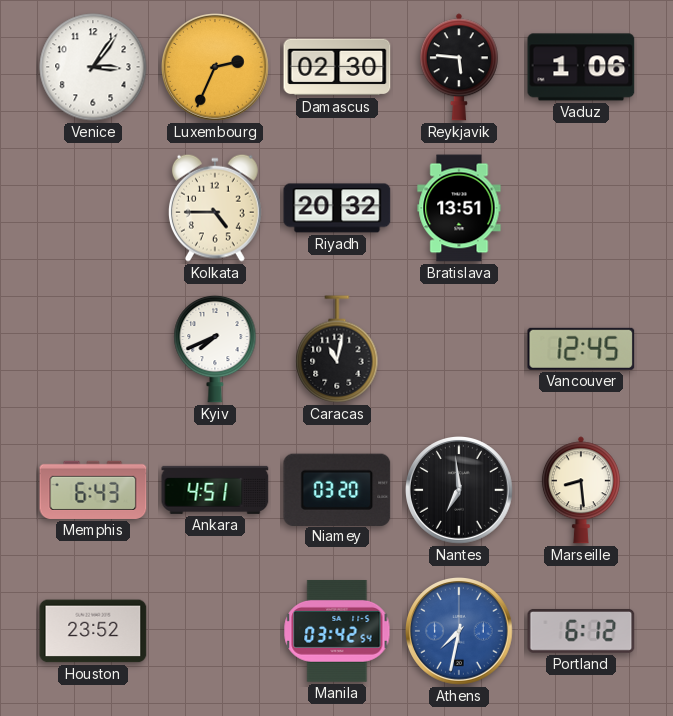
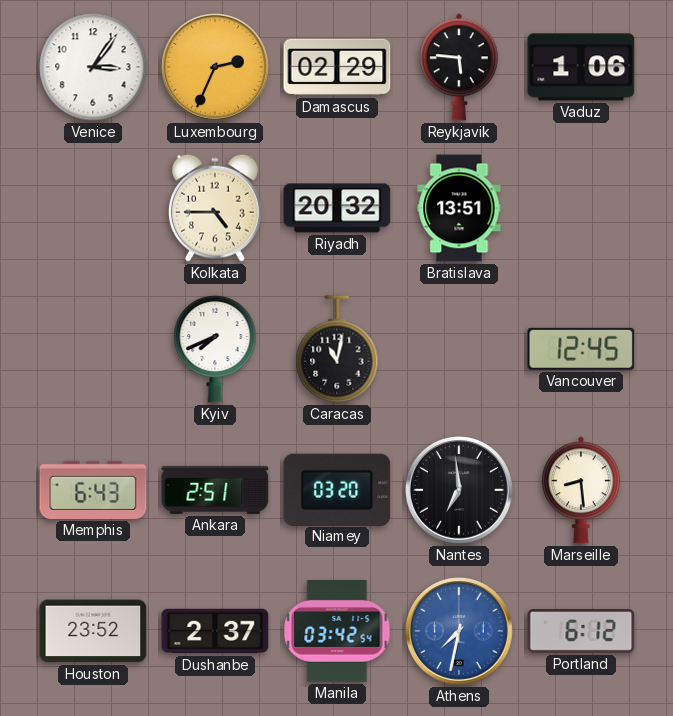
Damascus: 02:30 -> 02:29 (337, 67)
Ankara: 4:51 -> 2:51 (215, 490)
Dushanbe: none -> 2:37 (215, 631)
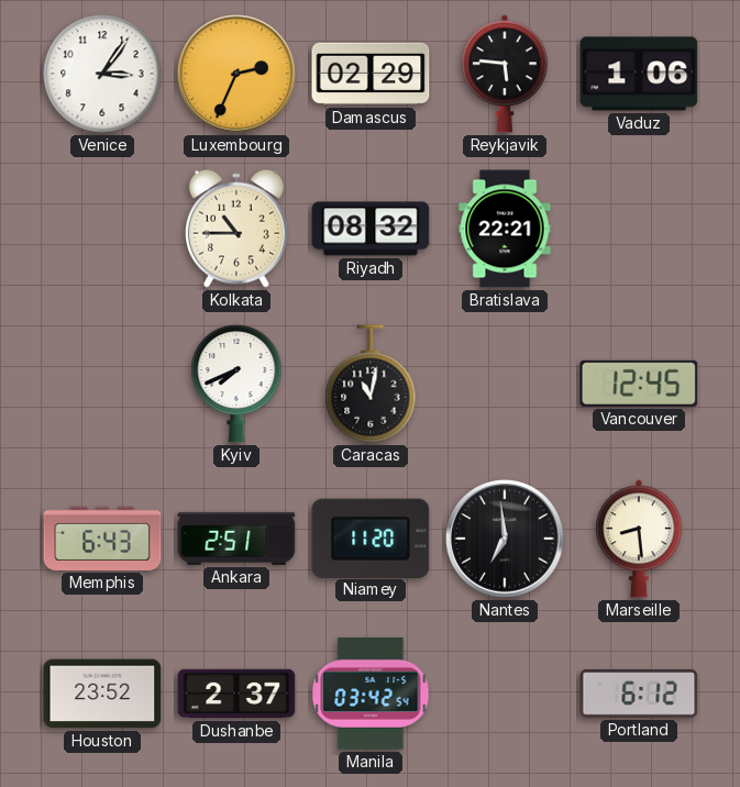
Kolkata: 4:45 -> 10:45 (236, 229)
Riyadh: 20:32 -> 08:32 (371, 229)
Bratislava: 13:51 -> 22:21 (505, 229)
Niamey: 03:20 -> 11:20 (371, 537)
Athens: 7:32 -> none (460, 632)
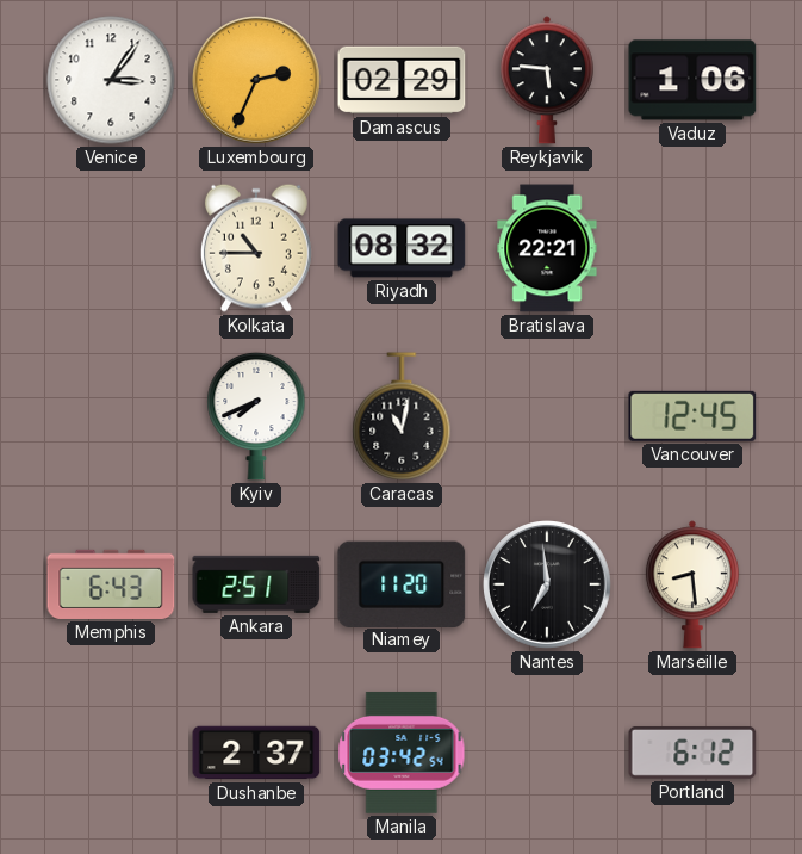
Houston: 23:52 -> none (102, 694)
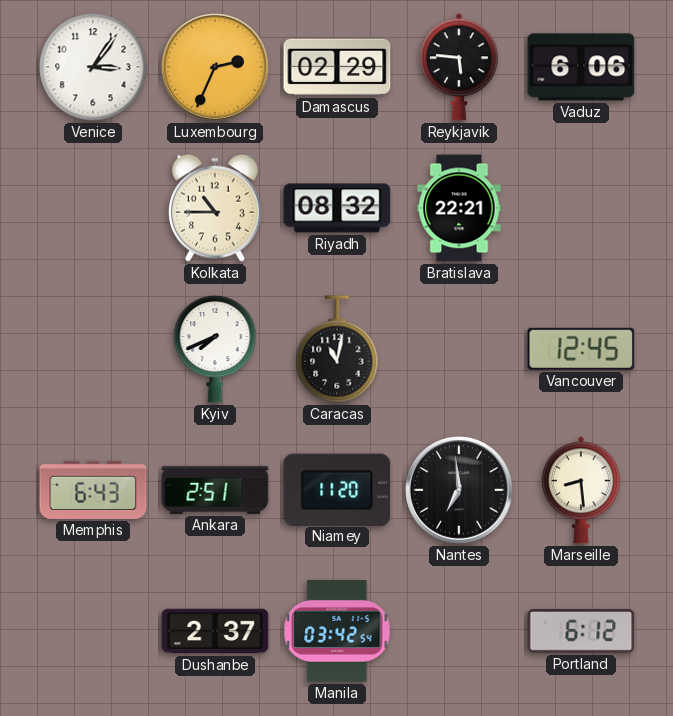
Vaduz: 1:06 -> 6:06 (581, 67)
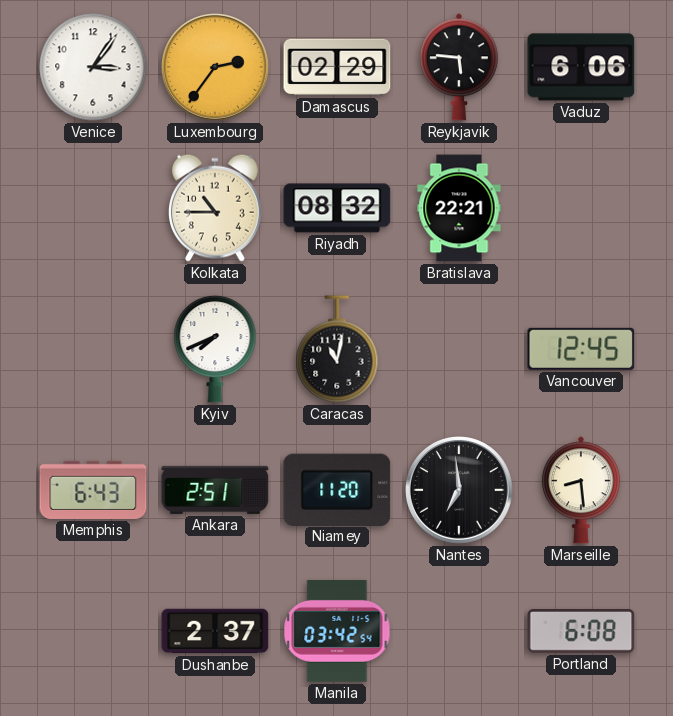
Luxembourg: 2:34 -> 2:36 (216, 68)
Portland: 6:12 -> 6:08 (581, 631)
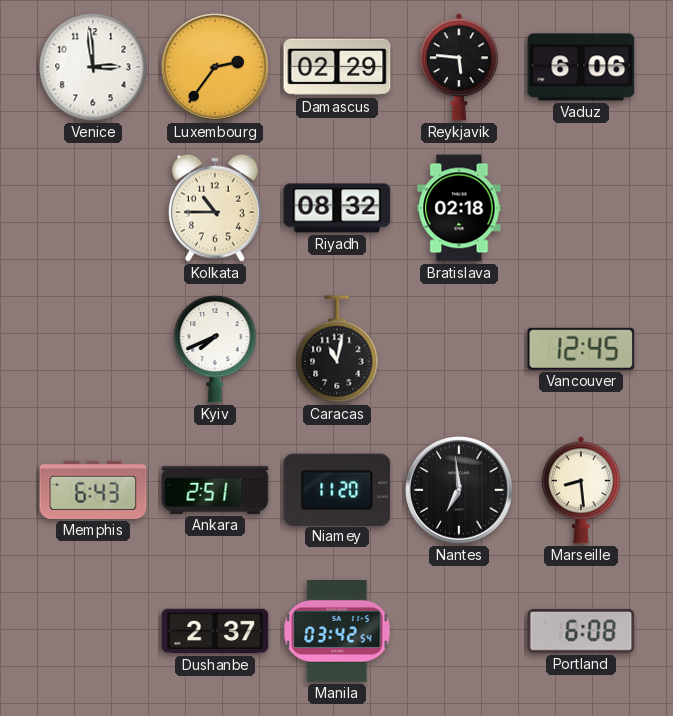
Venice: 3:06 -> 2:59 (93, 67)
Bratislava: 22:21 -> 02:18 (459, 208)
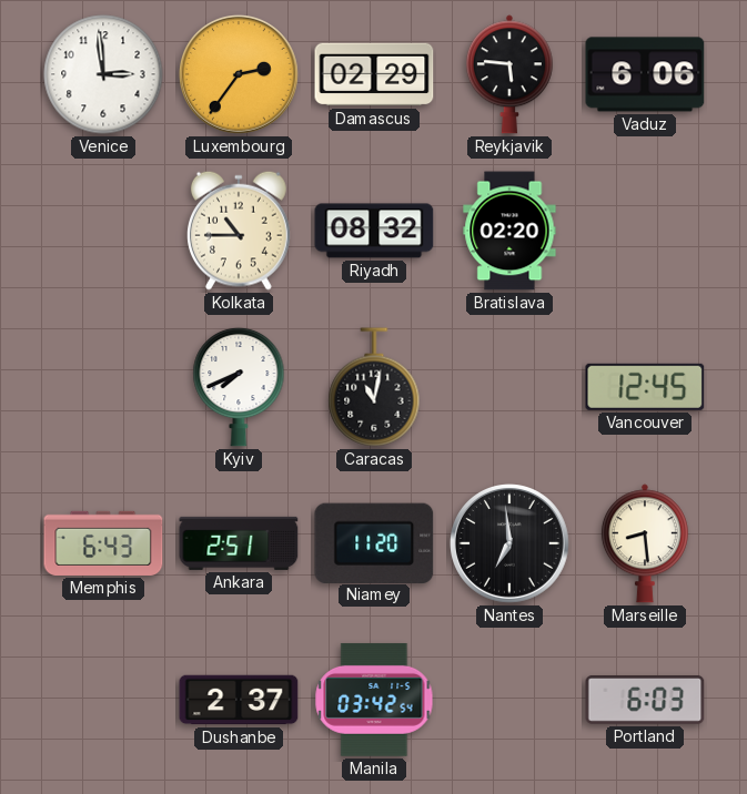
Bratislava: 02:18 -> 02:20 (509, 231)
Portland: 6:08 -> 6:03 (645, 700)
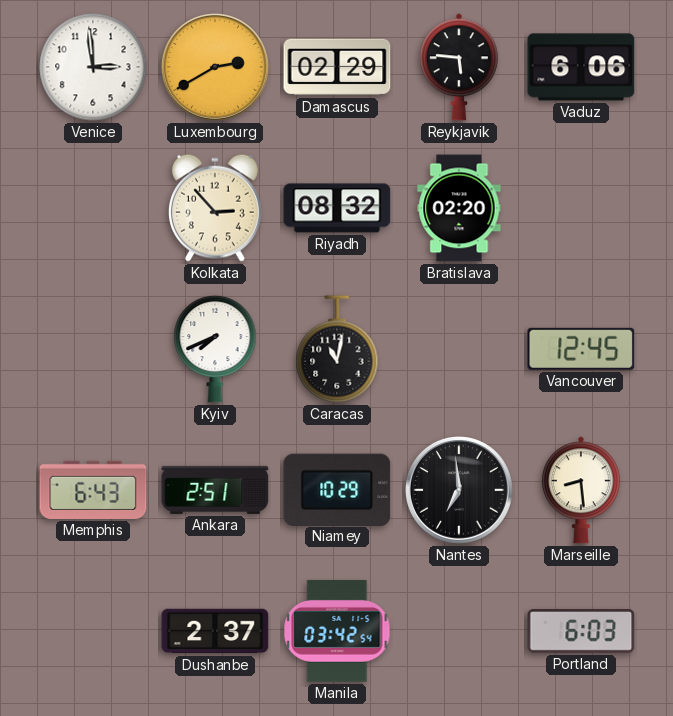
Luxembourg: 2:36 -> 2:40 (216, 68)
Kolkata: 10:45 -> 2:53 (215, 208)
Niamey: 11:20 -> 10:29 (337, 489)
